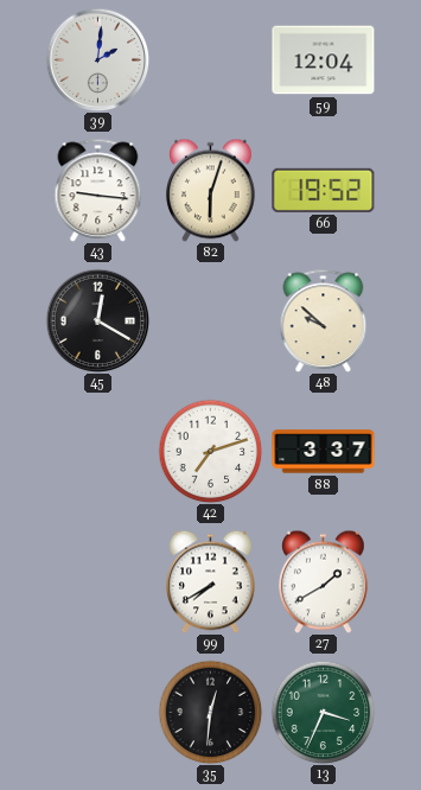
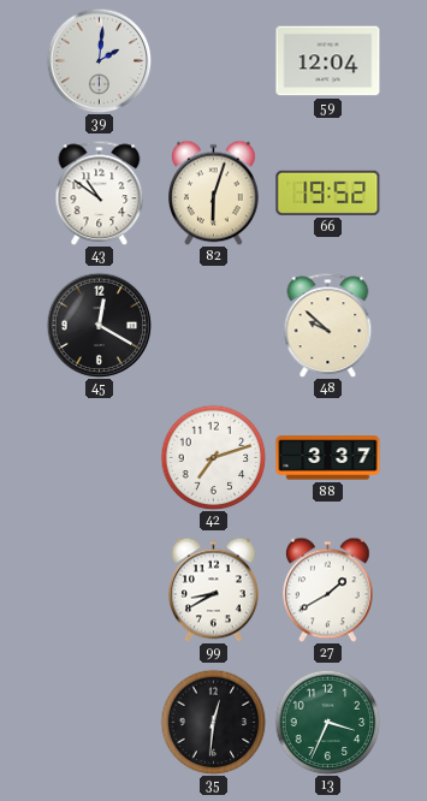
43: 9:16 -> 10:51 (100, 192)
99: 7:40 -> 8:40 (214, 589)
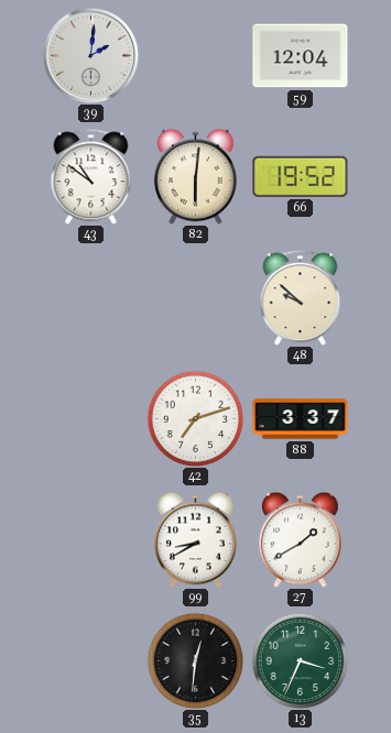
82: 6:03 -> 6:01 (196, 176)
45: 12:20 -> none (99, 325)
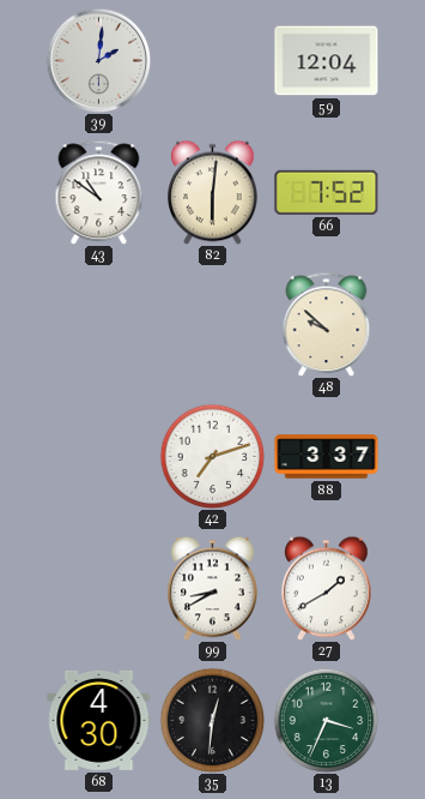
66: 19:52 -> 7:52 (327, 192)
68: none -> 4:30 (99, 720)
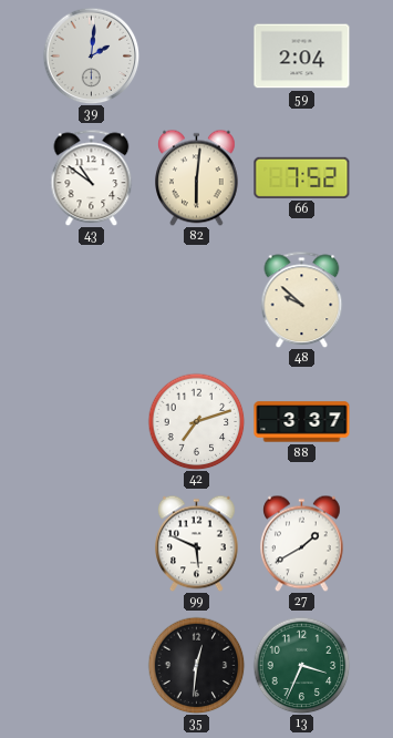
59: 12:04 -> 2:04 (302, 57)
99: 8:40 -> 5:49 (197, 543)
68: 4:30 -> none (99, 720)
